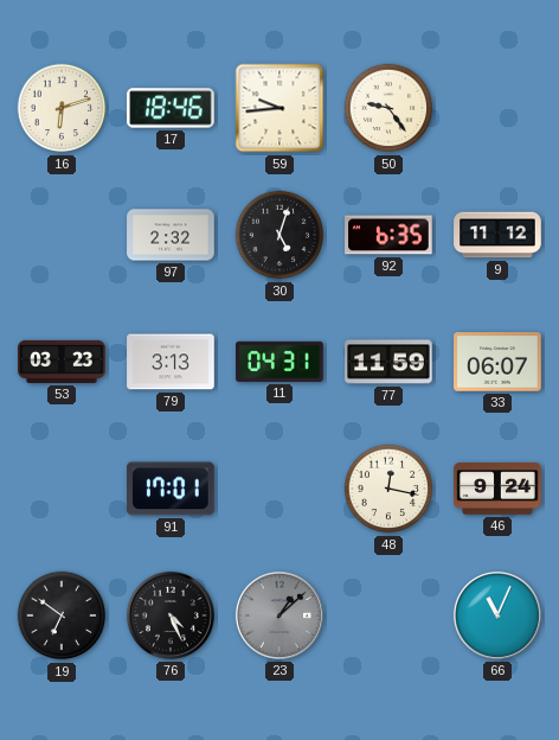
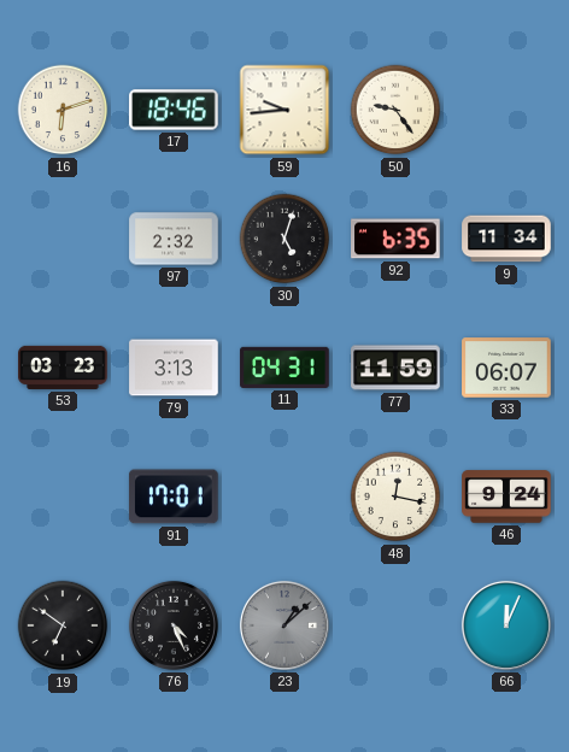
9: 11:12 -> 11:34 (506, 239)
66: 11:04 -> 12:04 (506, 625)
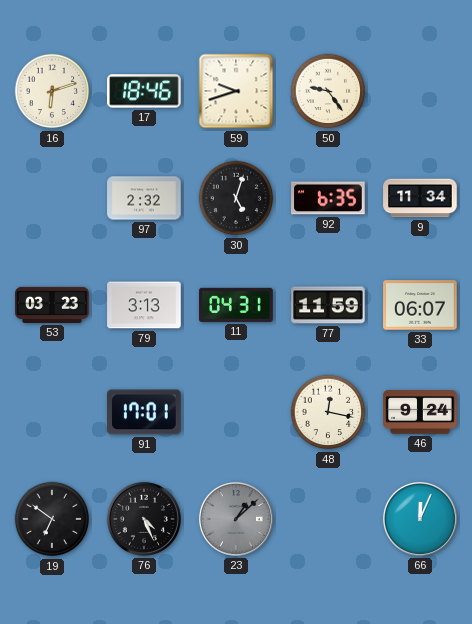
59: 9:44 -> 9:42 (236, 91)
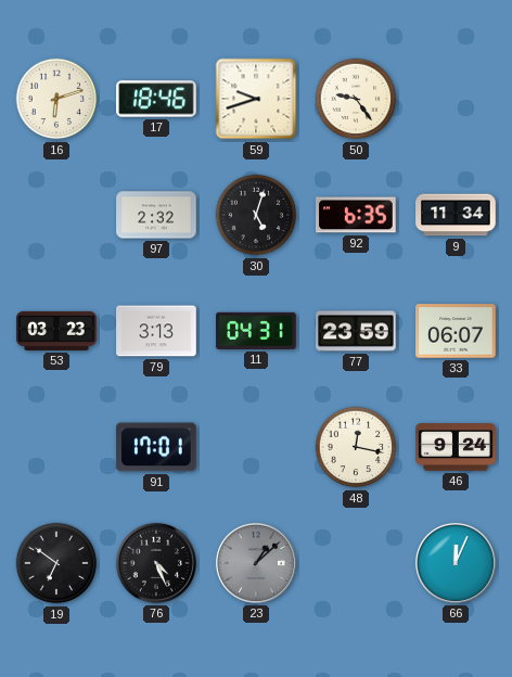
77: 11:59 -> 23:59 (356, 331)
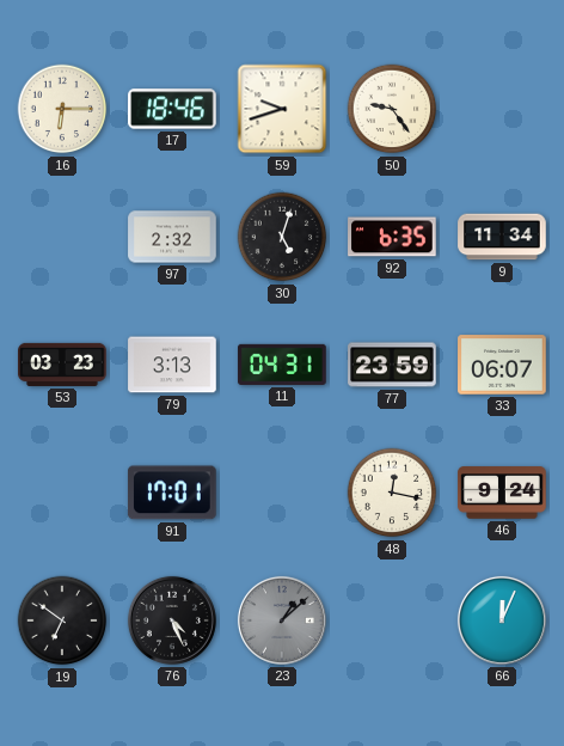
16: 6:12 -> 6:15 (62, 109)
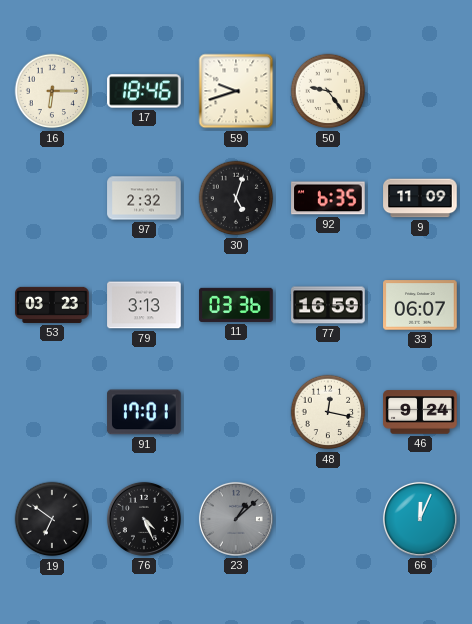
9: 11:34 -> 11:09 (420, 198)
11: 04:31 -> 03:36 (236, 305)
77: 23:59 -> 16:59 (328, 305)
